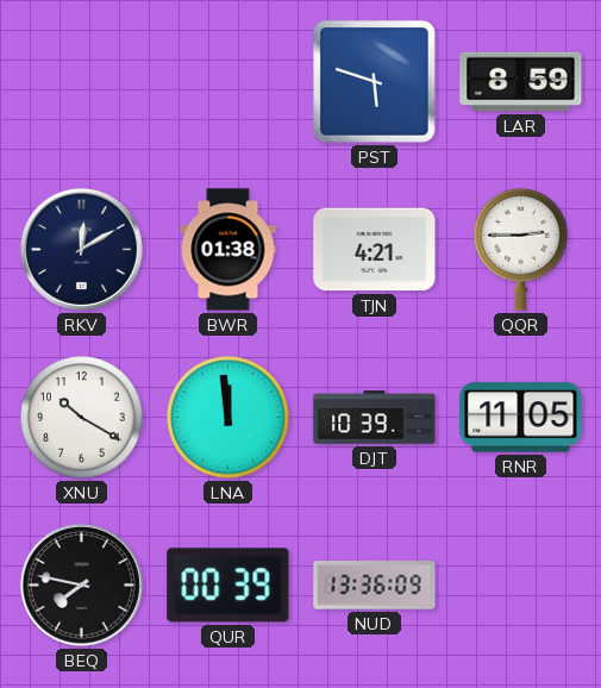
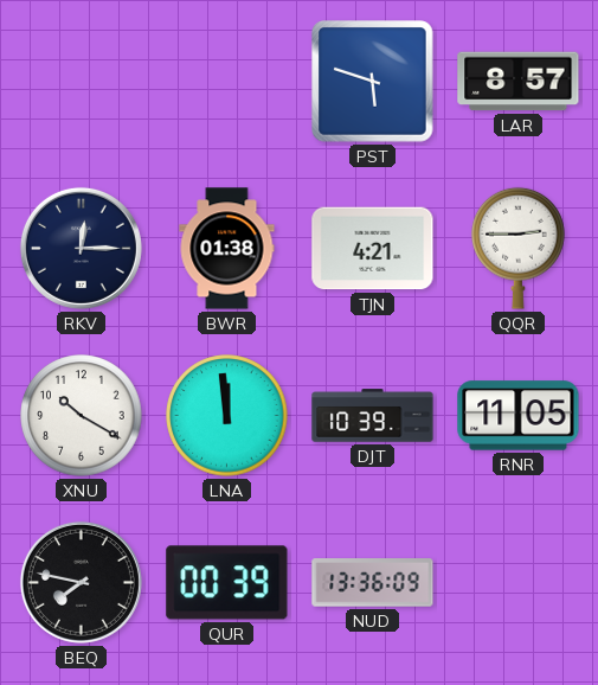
LAR: 8:59 -> 8:57 (519, 82)
RKV: 12:10 -> 12:15 (81, 248)
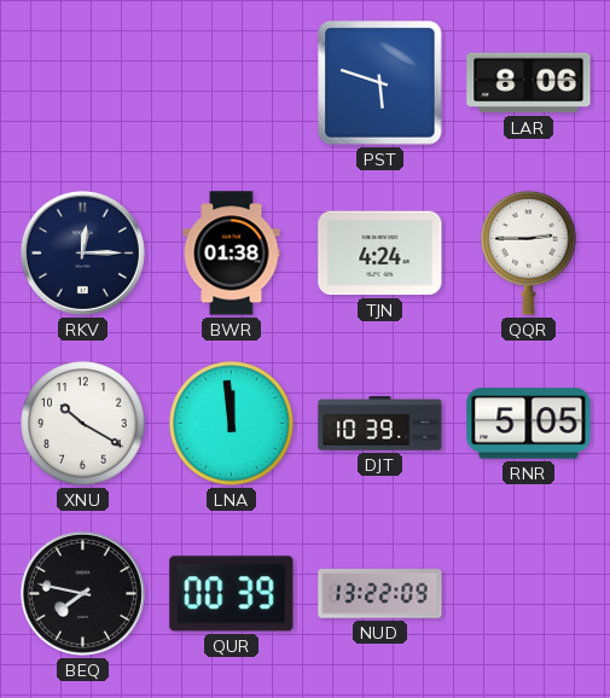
LAR: 8:57 -> 8:06 (529, 83)
TJN: 4:21 -> 4:24 (380, 254)
RNR: 11:05 -> 5:05 (529, 424)
NUD: 13:36 -> 13:22 (380, 594)
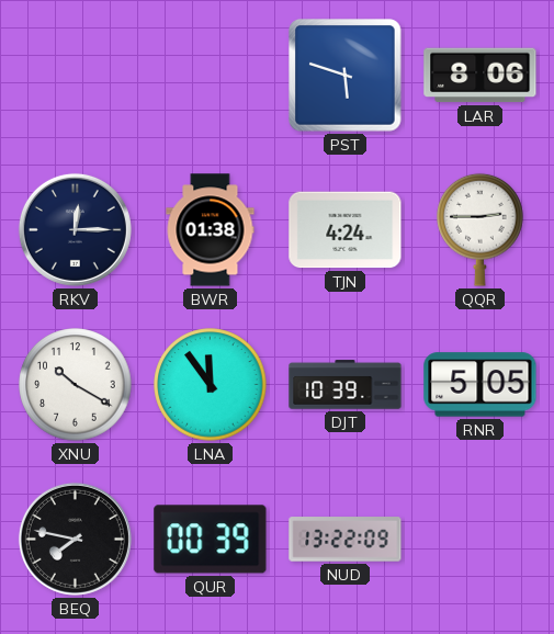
LNA: 11:59 -> 11:54 (211, 385)
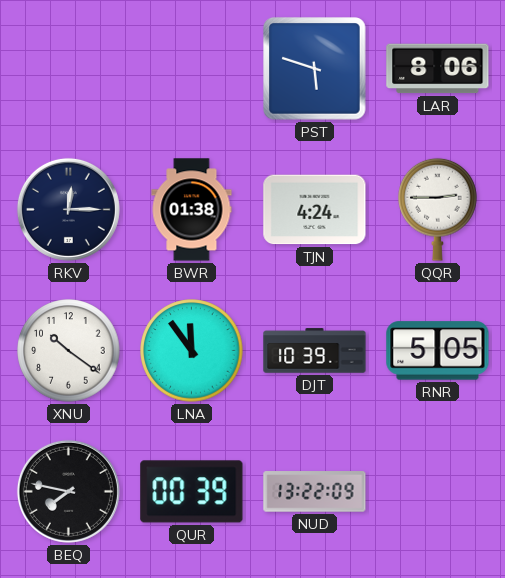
XNU: 10:20 -> 10:21 (69, 351)
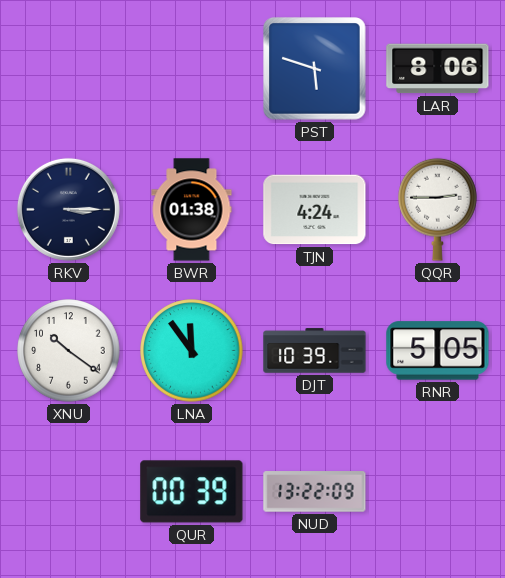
RKV: 12:15 -> 3:15 (68, 209)
BEQ: 7:47 -> none (68, 491)
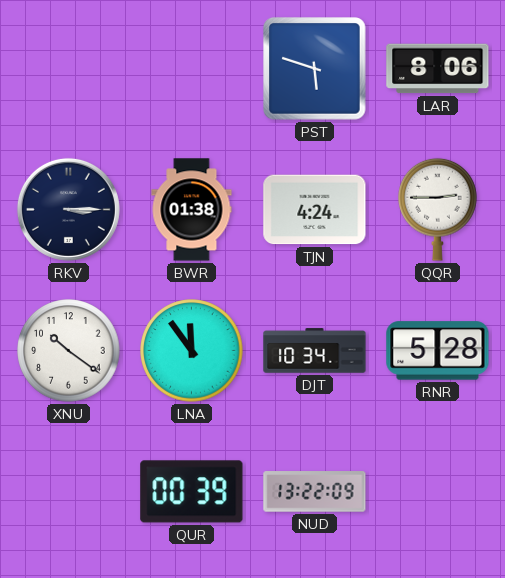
DJT: 10:39 -> 10:34 (315, 351)
RNR: 5:05 -> 5:28 (438, 351)
